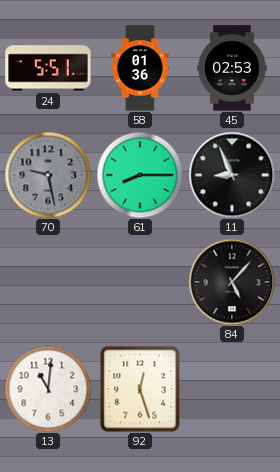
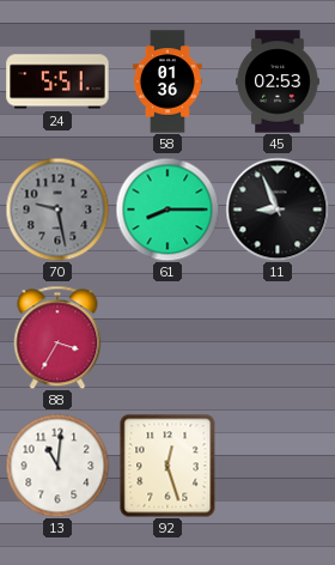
88: none -> 3:35 (57, 338)
84: 5:07 -> none (232, 282)
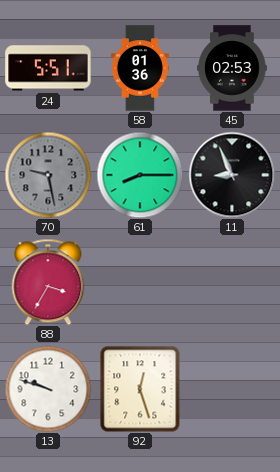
13: 11:01 -> 9:48 (48, 389)
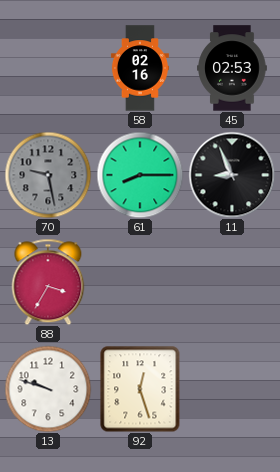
24: 5:51 -> none (48, 68)
58: 01:36 -> 02:16 (140, 68)
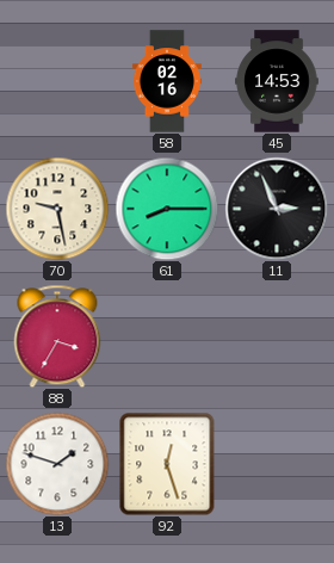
45: 02:53 -> 14:53 (277, 81)
70 dial: grey -> cream (57, 209)
11: 8:56 -> 2:56 (277, 209)
13: 9:48 -> 1:48 (57, 464)
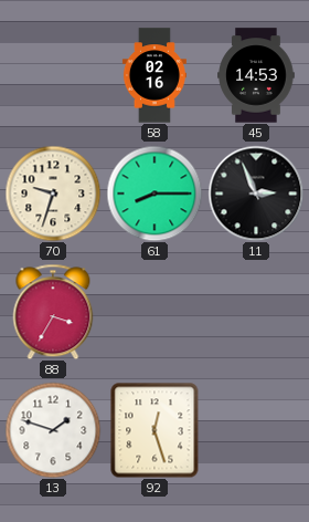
70: 9:28 -> 9:33 (53, 194)
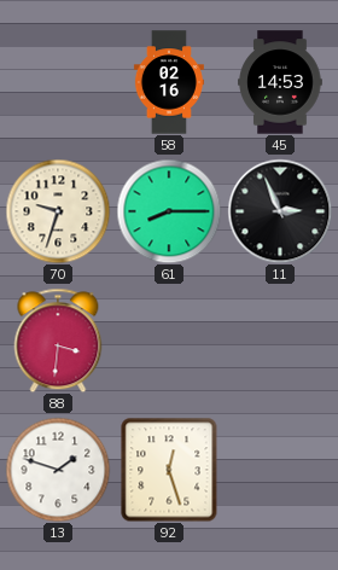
88: 3:35 -> 3:31 (58, 341)
